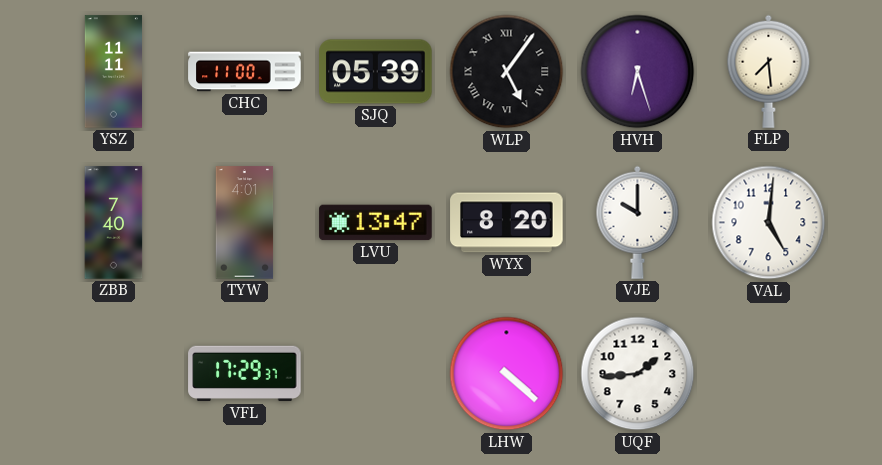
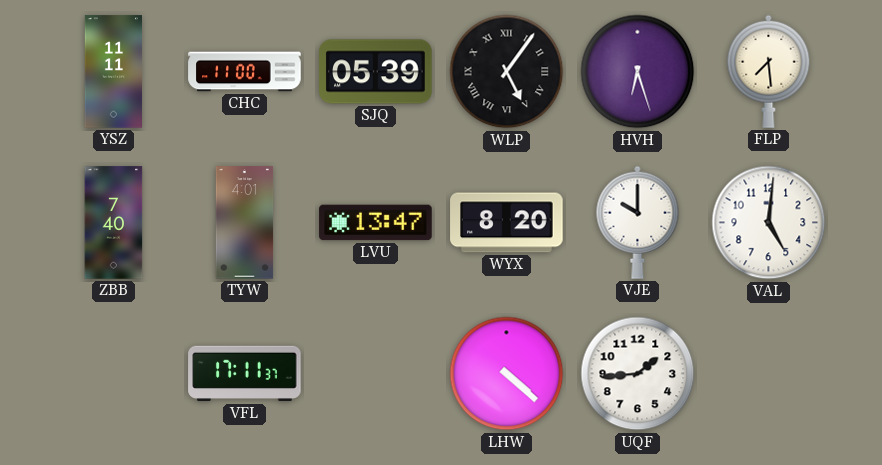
VFL: 17:29 -> 17:11 (245, 374)
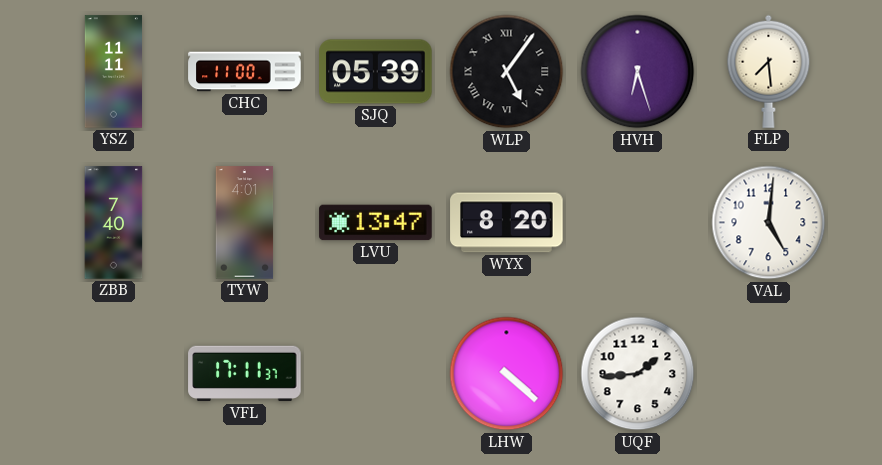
VJE: 10:00 -> none (638, 222)
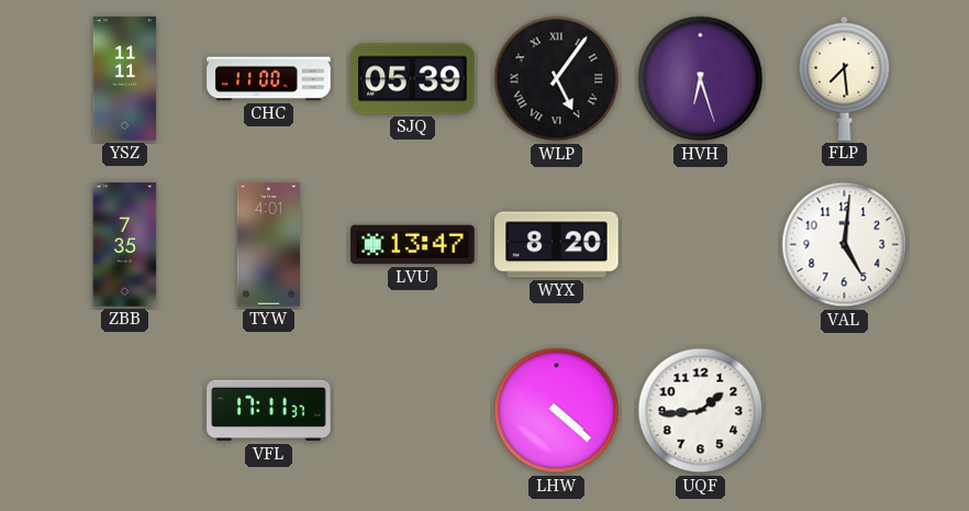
ZBB: 7:40 -> 7:35 (125, 245)
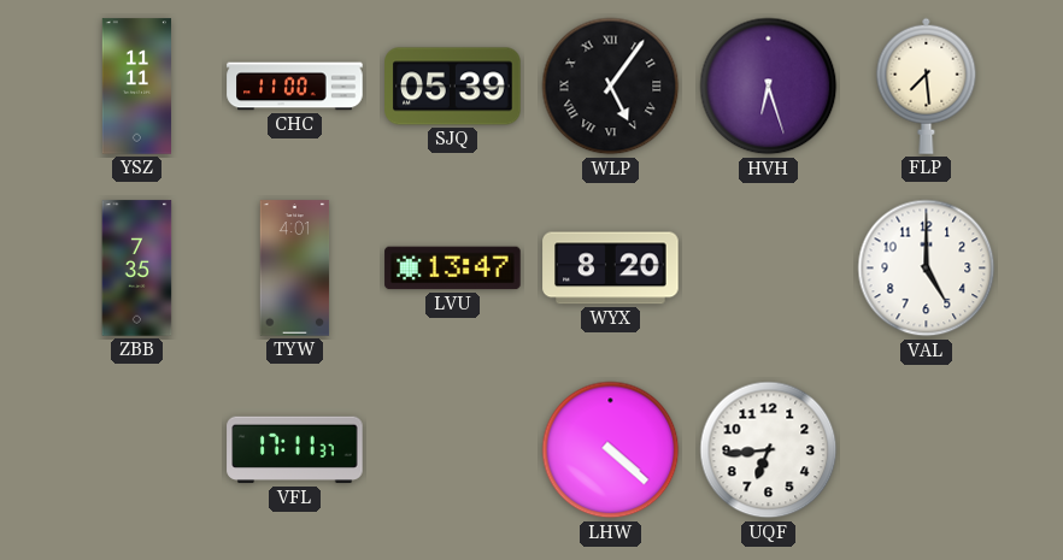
VAL: 5:01 -> 5:00 (927, 269)
UQF: 1:44 -> 6:44 (769, 450)
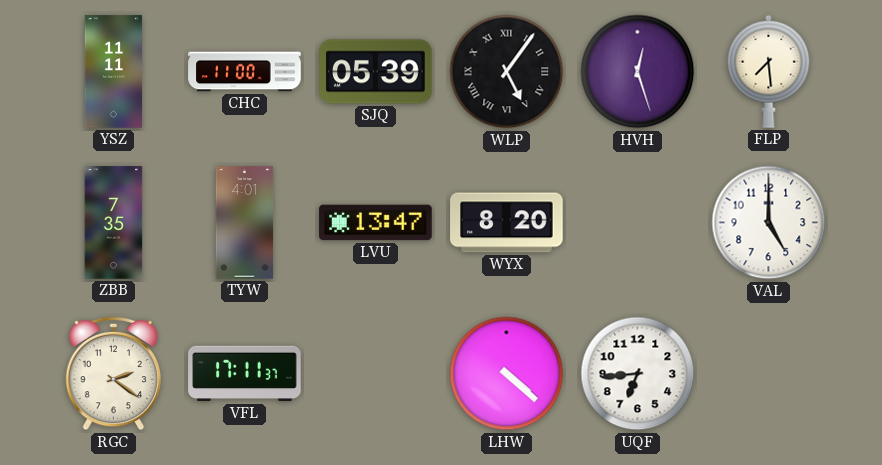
HVH: 6:27 -> 12:27 (638, 72)
RGC: none -> 2:21 (114, 374)
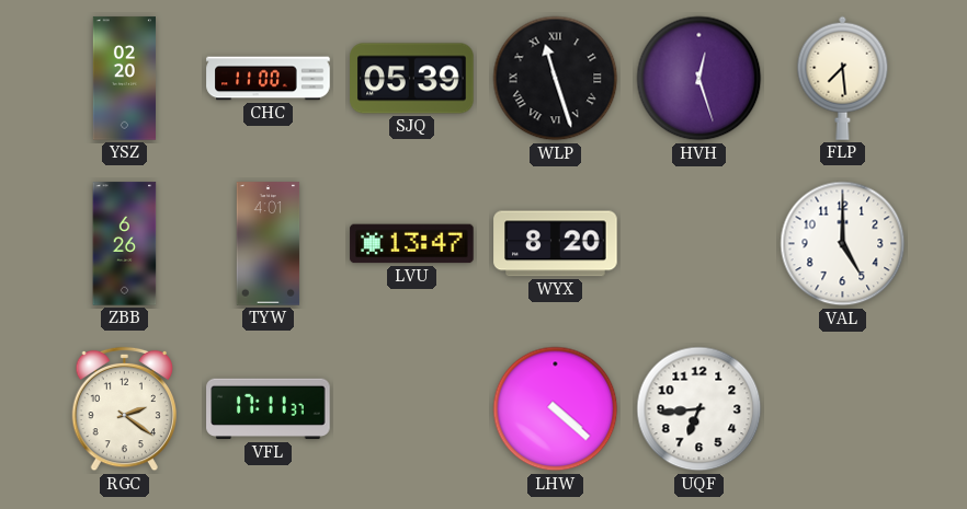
YSZ: 11:11 -> 02:20 (124, 79)
WLP: 5:06 -> 11:27 (556, 79)
ZBB: 7:35 -> 6:26 (125, 244)
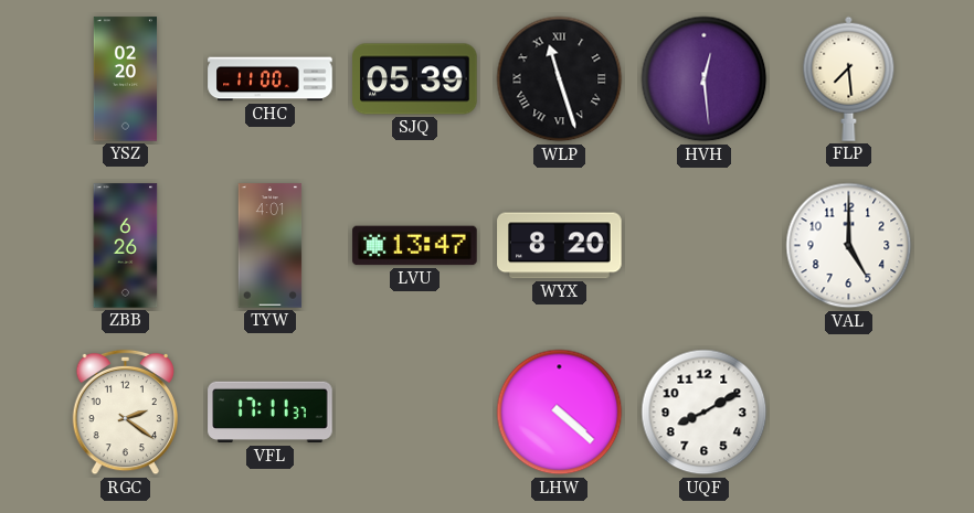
HVH: 12:27 -> 12:29 (705, 79)
UQF: 6:44 -> 8:10 (705, 413)
